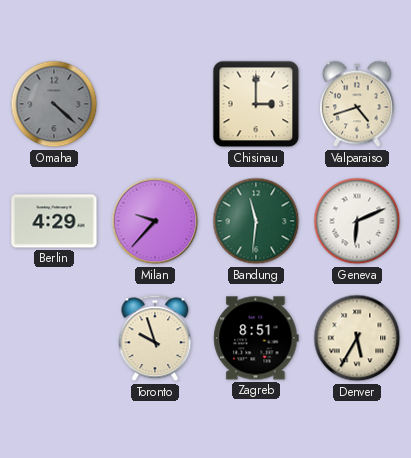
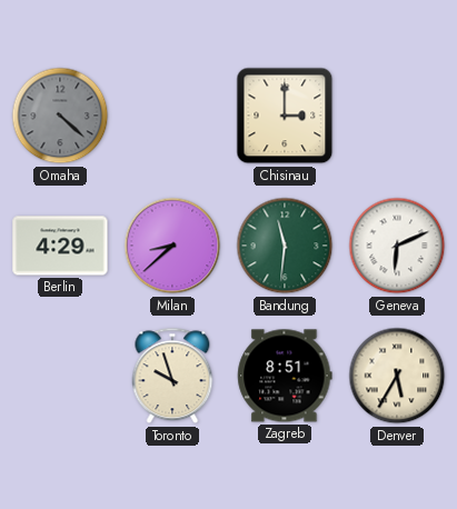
Valparaiso: 4:42 -> none (357, 104)
Milan: 9:37 -> 8:38 (172, 246)
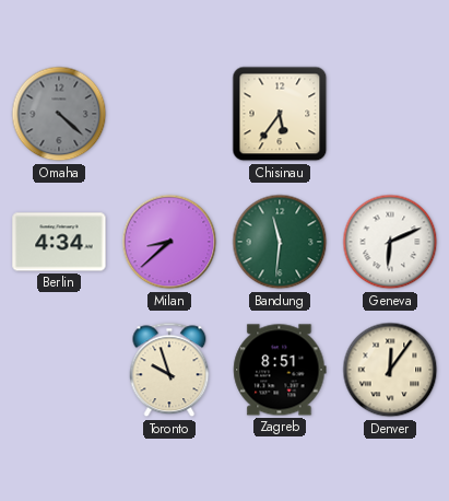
Chisinau: 3:00 -> 5:36 (280, 114)
Berlin: 4:29 -> 4:34 (59, 242)
Denver: 5:35 -> 12:06 (390, 370)
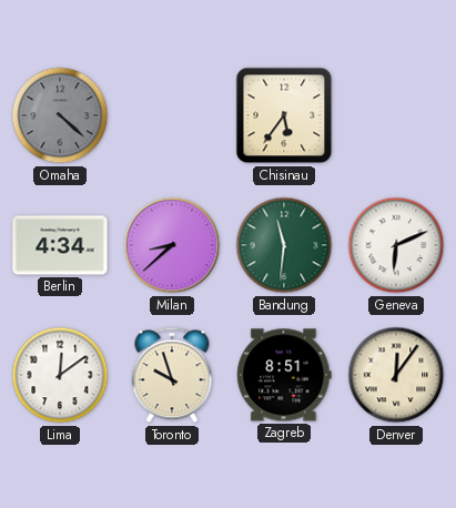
Lima: none -> 12:09 (60, 375)
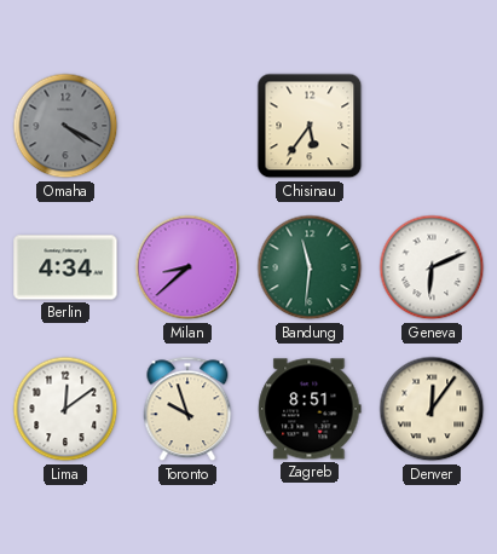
Omaha: 4:22 -> 4:20 (65, 126)
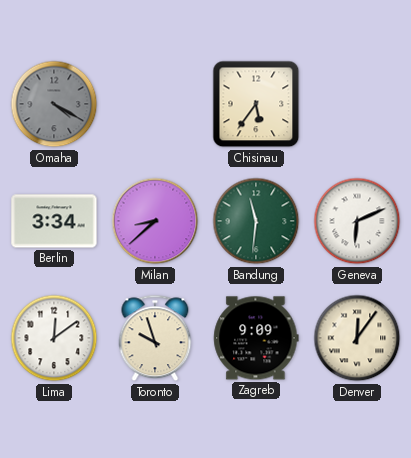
Berlin: 4:34 -> 3:34 (54, 221)
Zagreb: 8:51 -> 9:09 (256, 338)
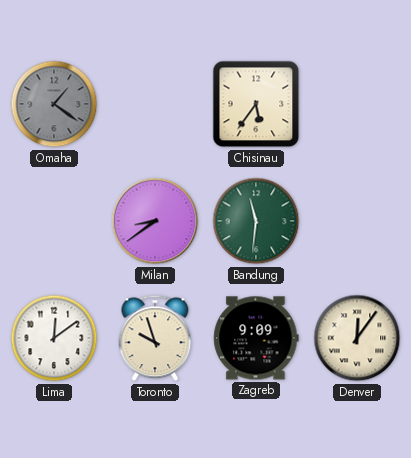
Omaha: 4:20 -> 1:21 (54, 104)
Berlin: 3:34 -> none (54, 221)
Milan: 8:38 -> 8:39 (155, 221)
Geneva: 6:11 -> none (357, 221)
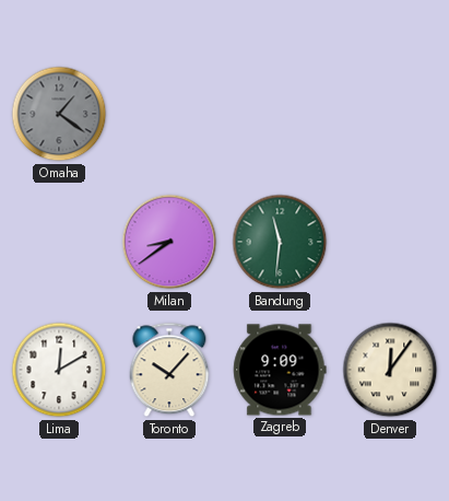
Chisinau: 5:36 -> none (256, 104)
Lima: 12:09 -> 12:10 (59, 370)
Toronto: 9:57 -> 10:07 (169, 370)
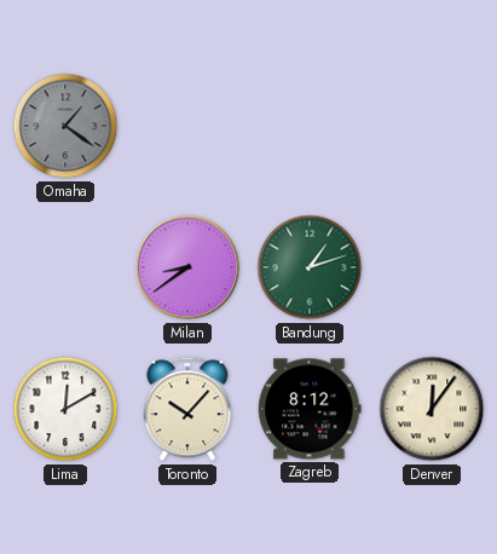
Bandung: 11:31 -> 1:12 (310, 267)
Zagreb: 9:09 -> 8:12 (310, 409)
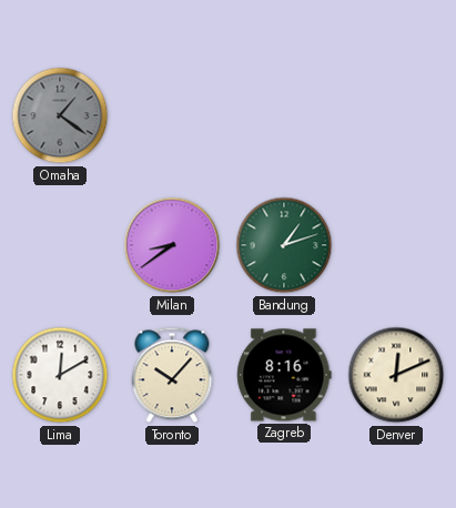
Zagreb: 8:12 -> 8:16 (284, 375)
Denver: 12:06 -> 12:11 (396, 375)
